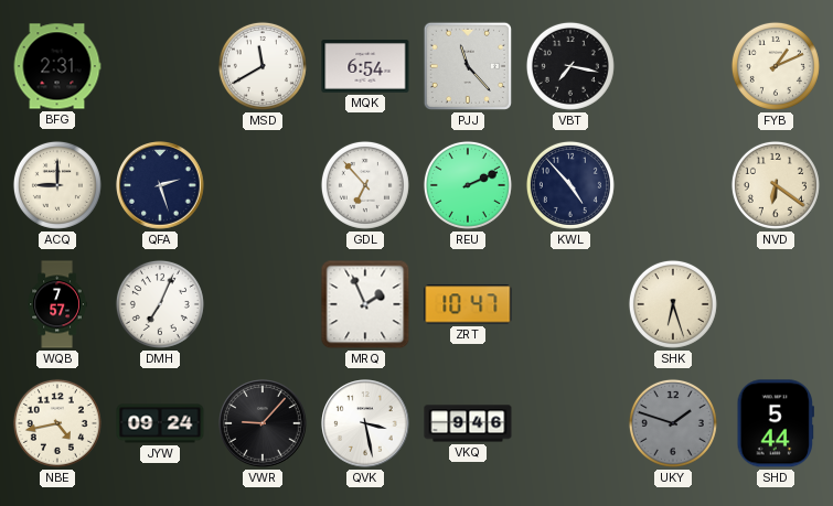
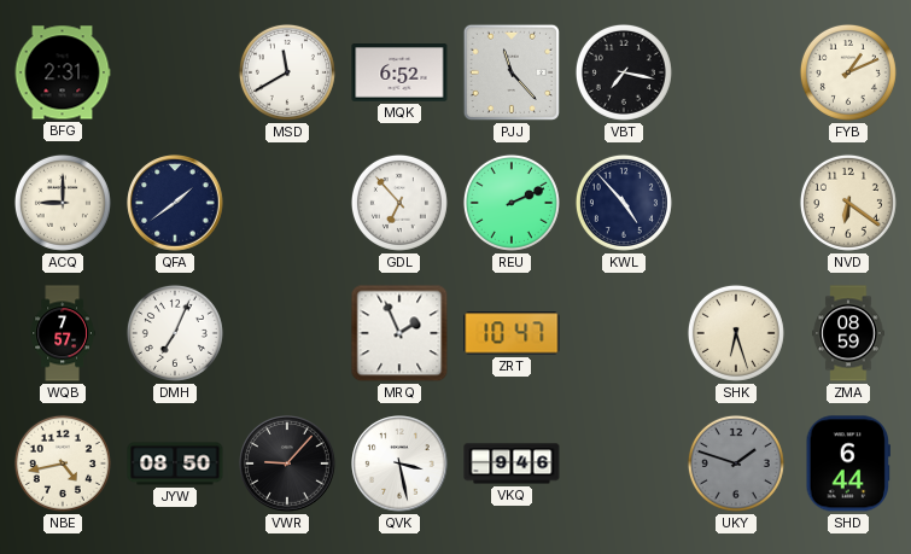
MQK: 6:54 -> 6:52 (399, 72)
QFA: 2:27 -> 1:39 (175, 203)
ZMA: none -> 08:59 (848, 333)
JYW: 09:24 -> 08:50 (175, 463)
SHD: 5:44 -> 6:44 (848, 463)
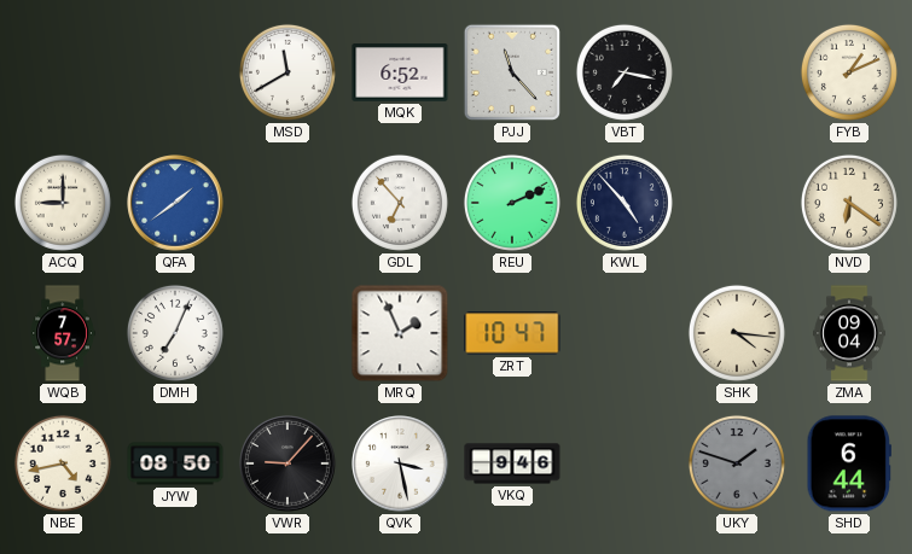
BFG: 2:31 -> none (63, 72)
QFA dial: navy -> blue (175, 203)
SHK: 6:27 -> 4:16 (737, 333)
ZMA: 08:59 -> 09:04 (849, 333)
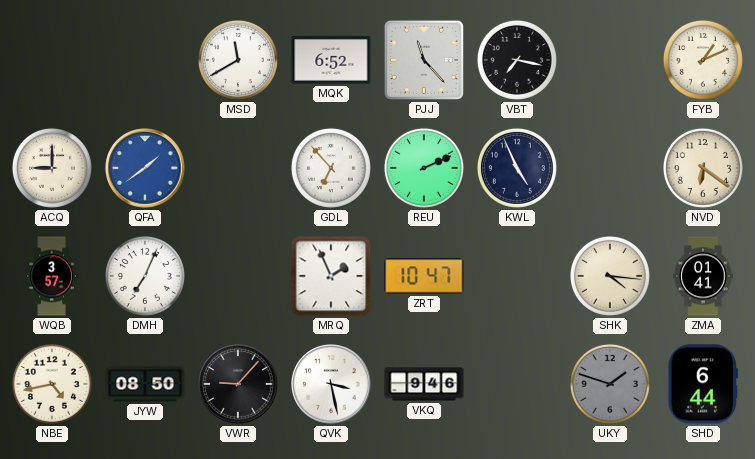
KWL: 4:53 -> 4:56 (517, 168)
WQB: 7:57 -> 3:57 (52, 276)
ZMA: 09:04 -> 01:41 (703, 276)
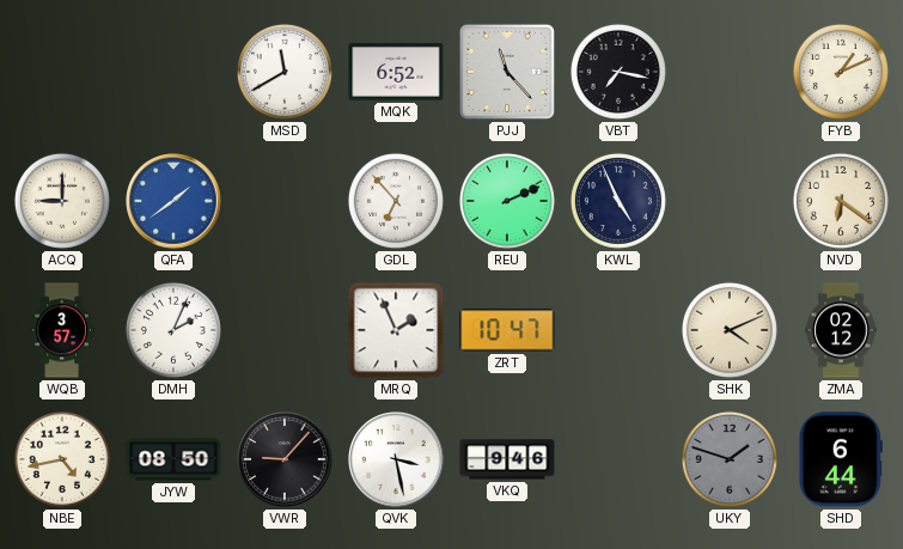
DMH: 7:04 -> 2:04 (173, 330)
SHK: 4:16 -> 4:11 (730, 330)
ZMA: 01:41 -> 02:12 (841, 330)
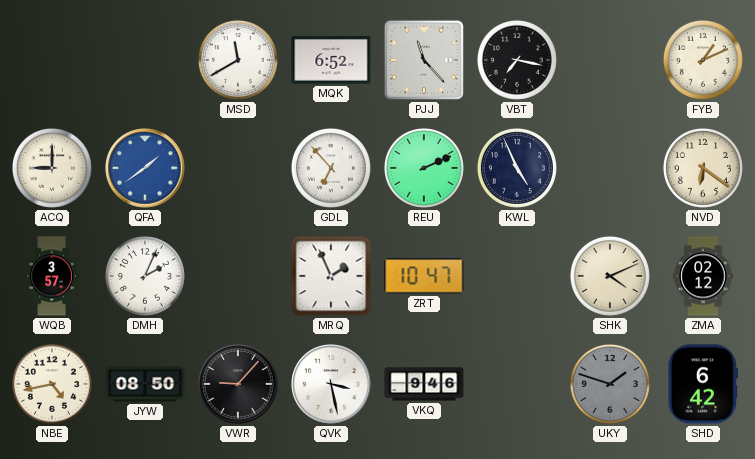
SHD: 6:44 -> 6:42 (703, 384)
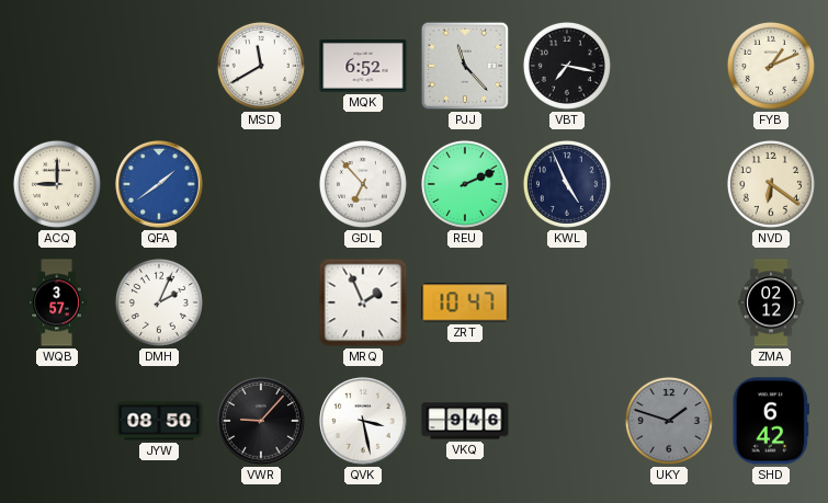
SHK: 4:11 -> none (610, 276)
NBE: 4:43 -> none (52, 384)
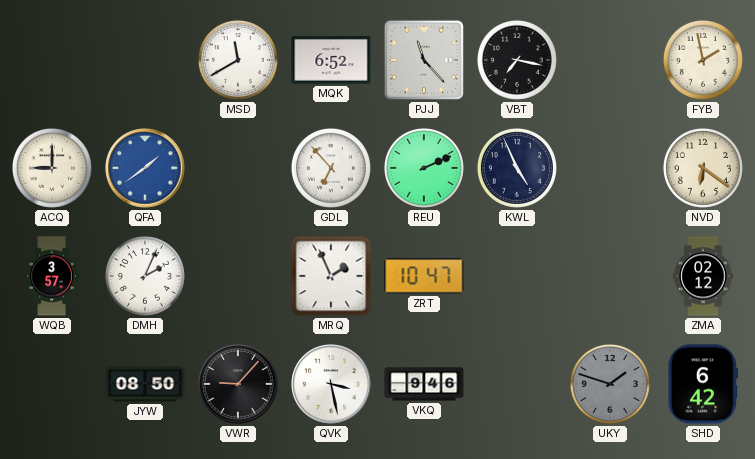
FYB: 1:11 -> 1:58 (703, 60)
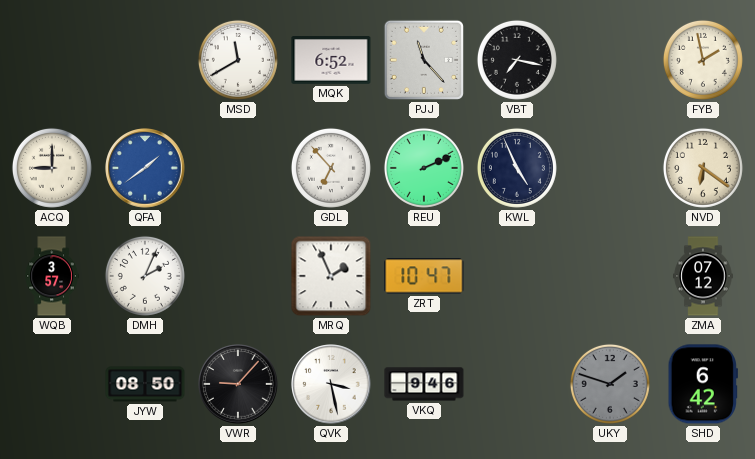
ZMA: 02:12 -> 07:12 (703, 276)
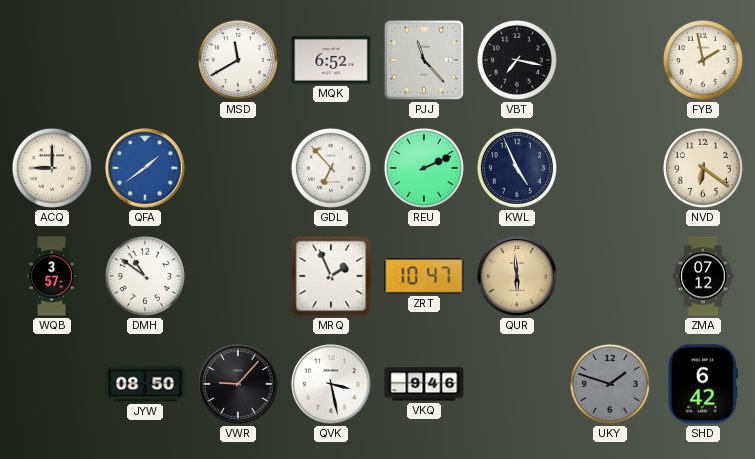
DMH: 2:04 -> 10:51 (145, 276)
QUR: none -> 5:59 (517, 276)
